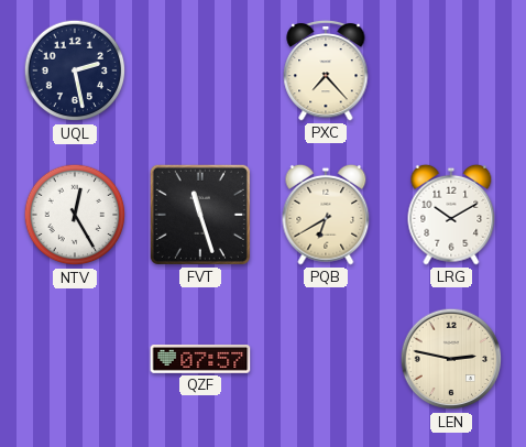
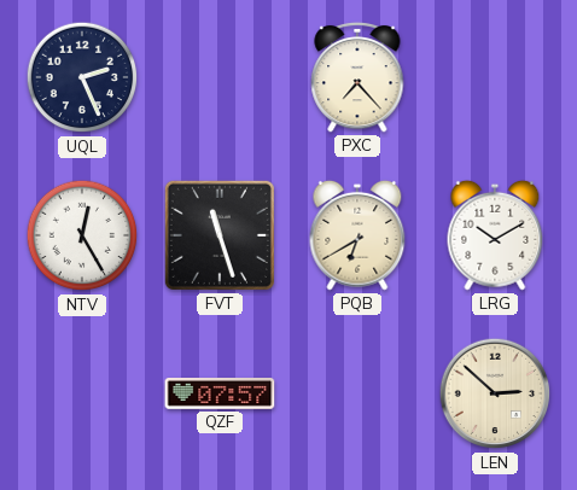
UQL: 2:28 -> 2:26 (82, 77)
LEN: 2:47 -> 2:52 (495, 393)
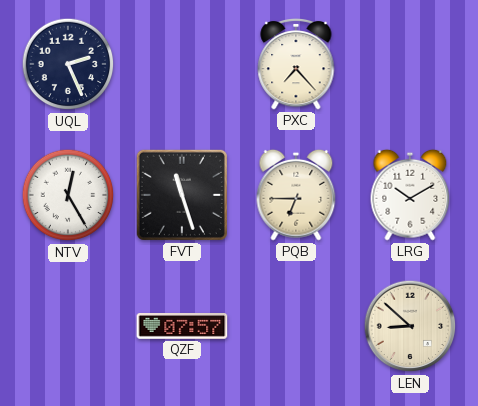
PQB: 6:40 -> 6:45 (296, 195)
LEN: 2:52 -> 8:52 (410, 326)
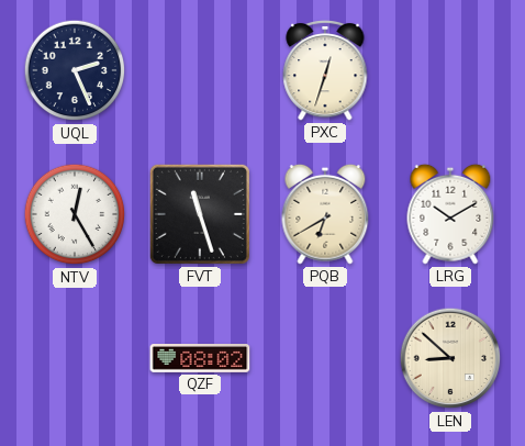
PXC: 7:23 -> 12:33 (325, 70)
PQB: 6:45 -> 6:40 (325, 214)
QZF: 07:57 -> 08:02 (200, 359)
